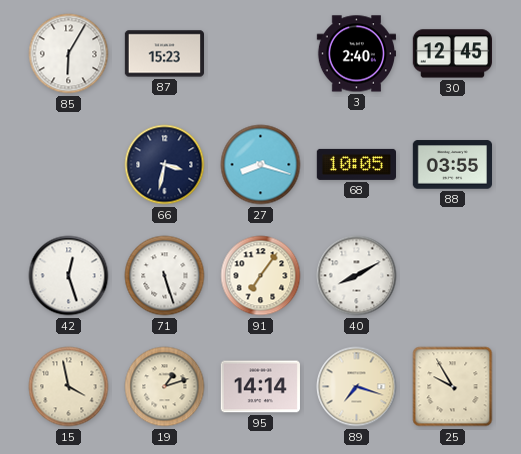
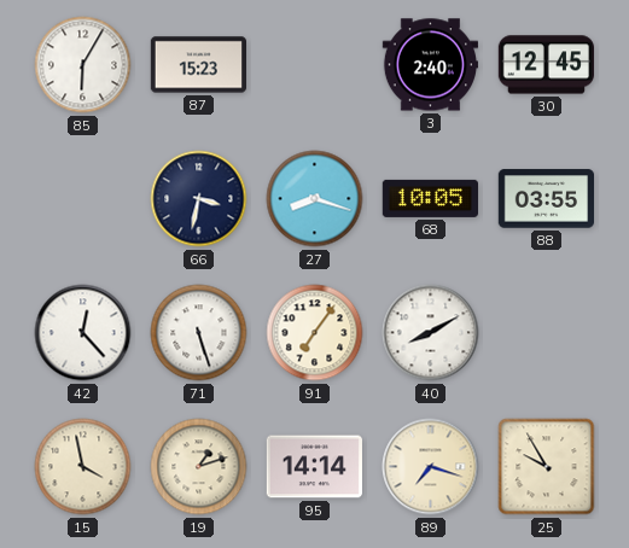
42: 12:27 -> 12:23 (83, 333)
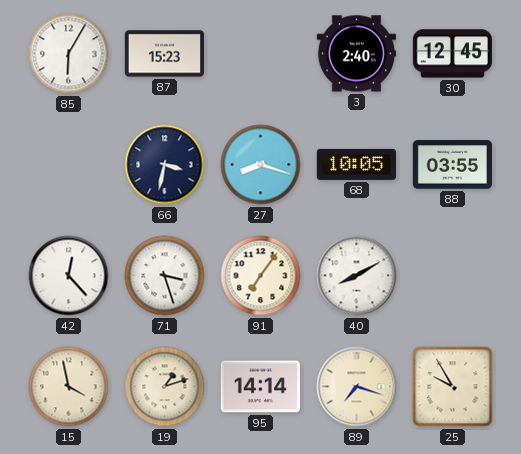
71: 5:27 -> 3:27 (165, 276)
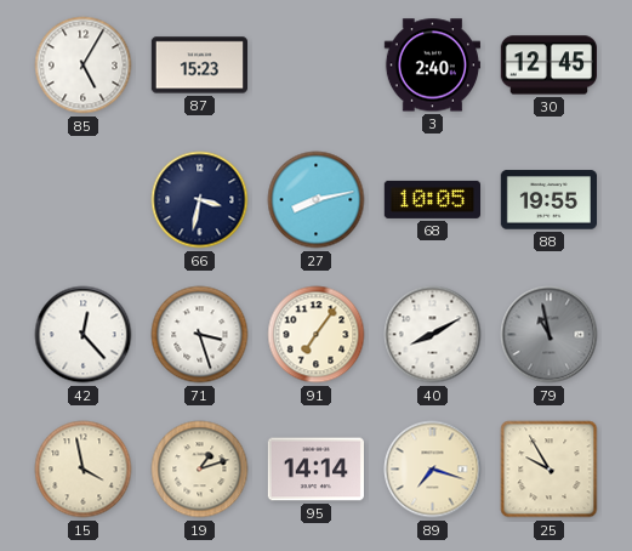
85: 6:05 -> 5:05 (84, 66)
27: 8:18 -> 8:13 (317, 200)
88: 03:55 -> 19:55 (548, 200)
79: none -> 10:58 (550, 335)
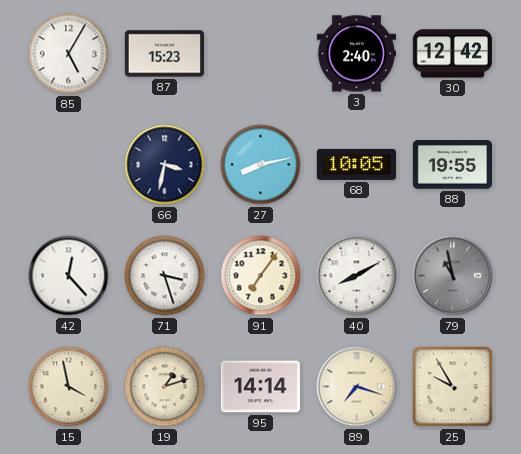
30: 12:45 -> 12:42 (452, 54)
